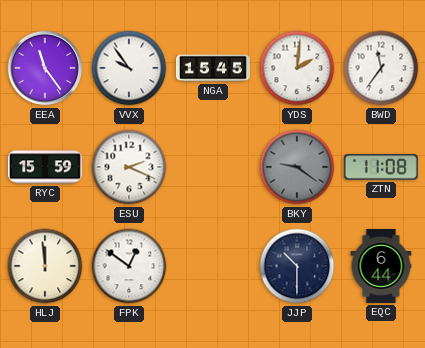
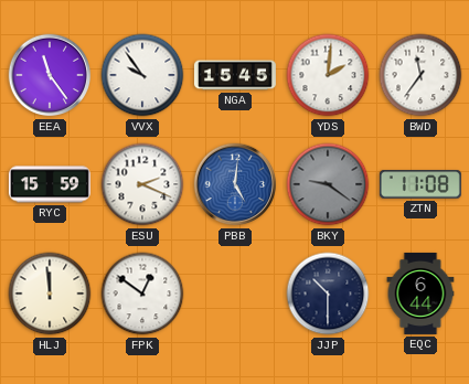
PBB: none -> 5:01 (235, 184)
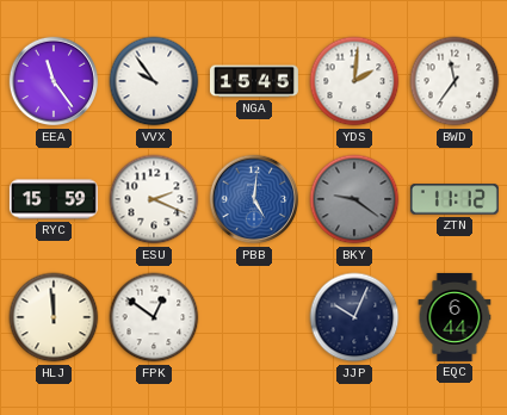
ZTN: 11:08 -> 11:12 (455, 199)
JJP: 10:30 -> 10:04 (354, 317)
